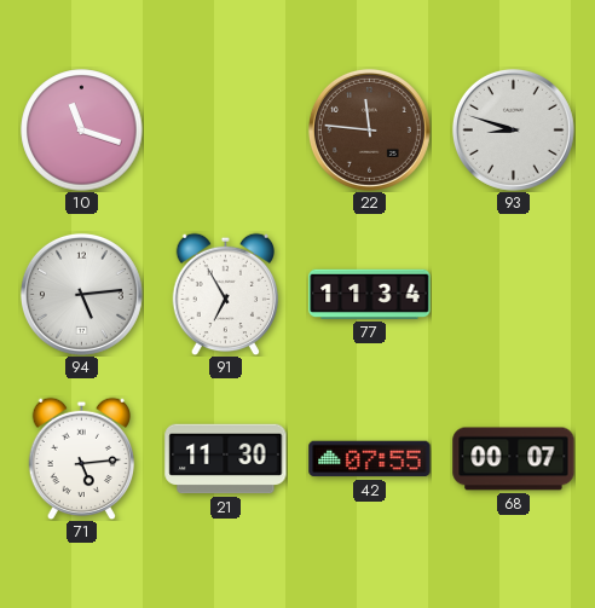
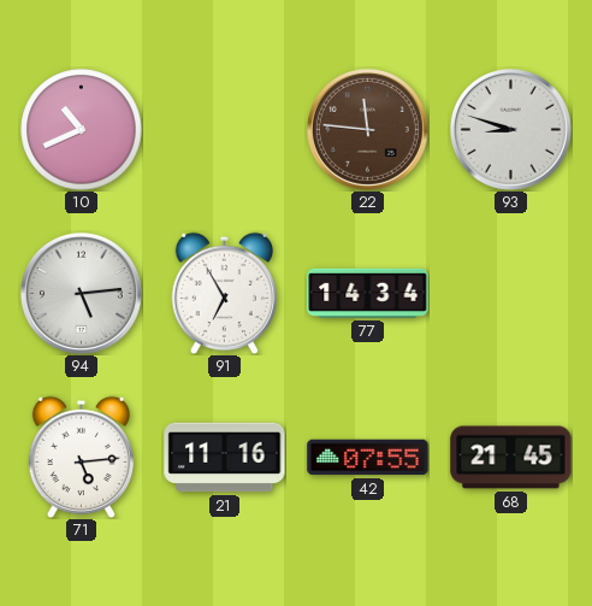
10: 11:18 -> 10:41 (82, 130)
77: 11:34 -> 14:34 (368, 293)
21: 11:30 -> 11:16 (225, 458)
68: 00:07 -> 21:45 (511, 458)
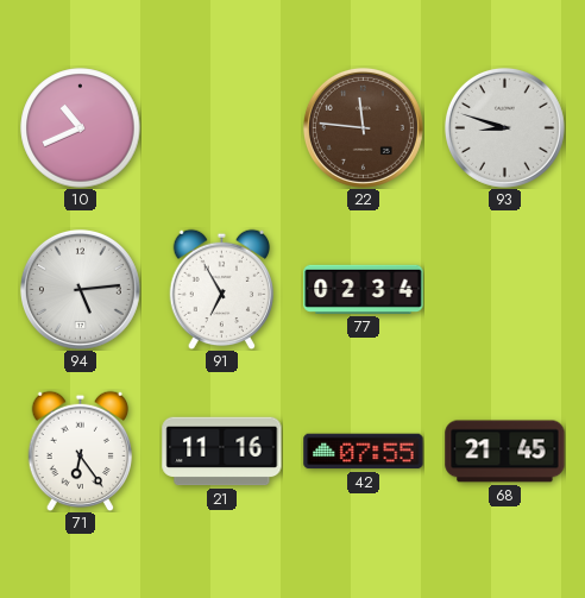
77: 14:34 -> 02:34 (364, 289)
71: 5:14 -> 6:24 (80, 451)
